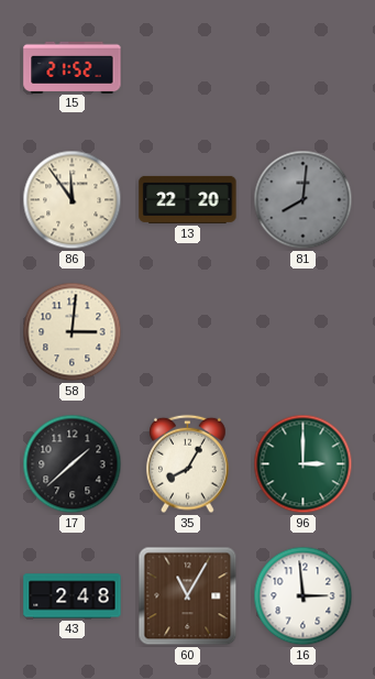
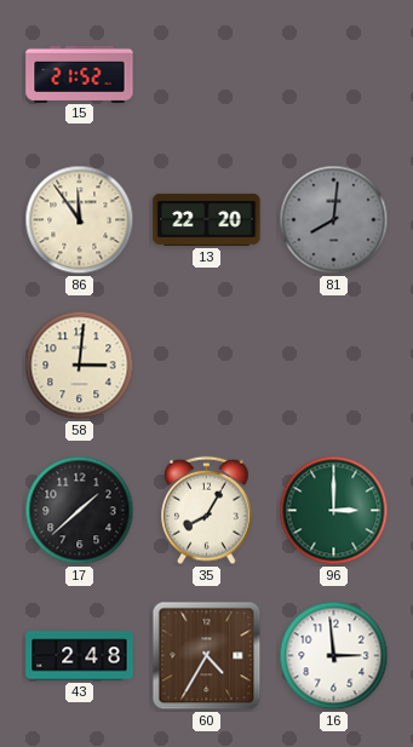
60: 11:05 -> 4:35 (207, 656)
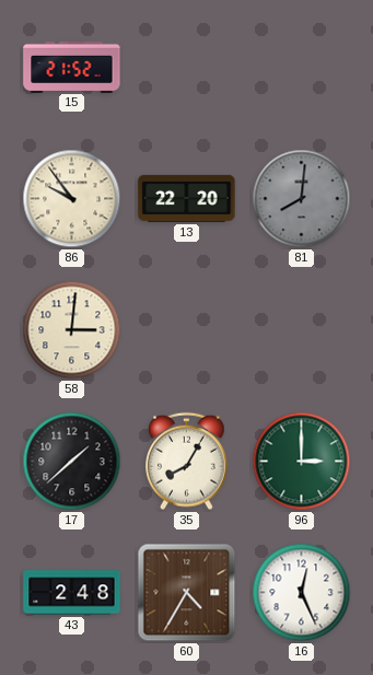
86: 11:54 -> 9:54 (72, 199)
16: 2:59 -> 12:26 (302, 593)
